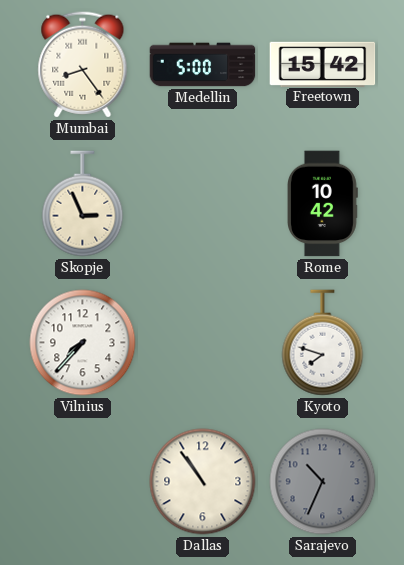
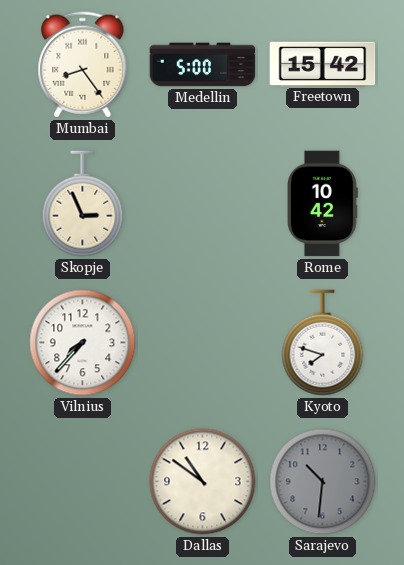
Dallas: 10:54 -> 10:51 (203, 482)
Sarajevo: 10:34 -> 10:31 (323, 482)
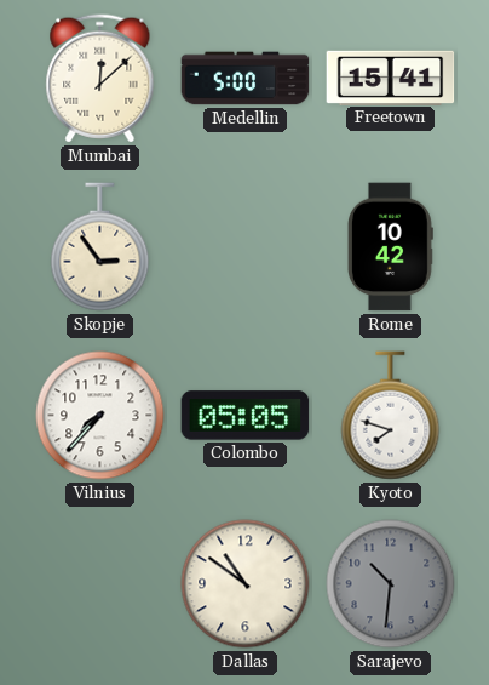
Mumbai: 8:24 -> 12:08 (100, 79)
Freetown: 15:42 -> 15:41 (391, 78)
Skopje: 2:56 -> 2:54 (100, 247)
Colombo: none -> 05:05 (246, 416)
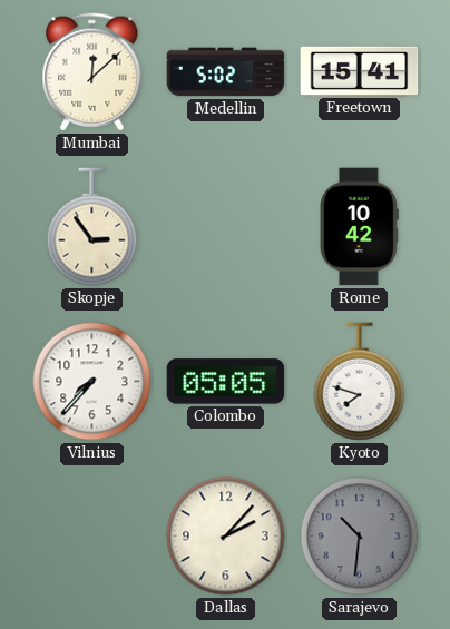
Medellin: 5:00 -> 5:02 (226, 72)
Dallas: 10:51 -> 2:07 (226, 537)
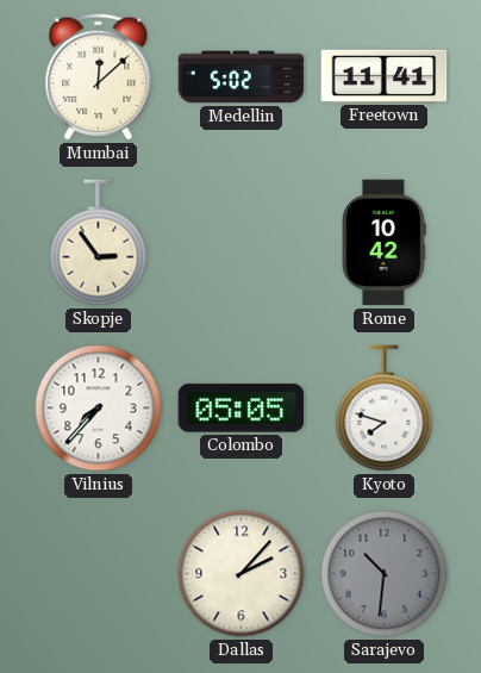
Freetown: 15:41 -> 11:41 (385, 76)
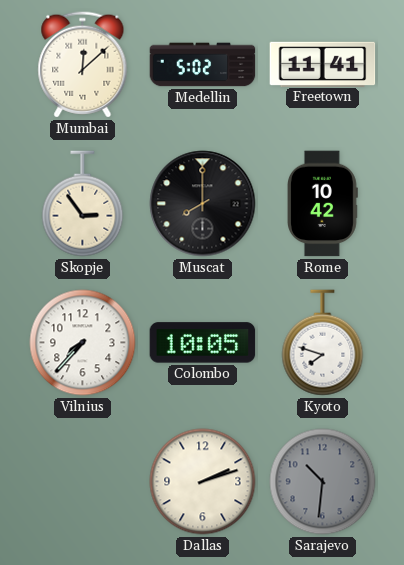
Muscat: none -> 8:00 (203, 204)
Colombo: 05:05 -> 10:05 (203, 343)
Dallas: 2:07 -> 2:12 (203, 482)
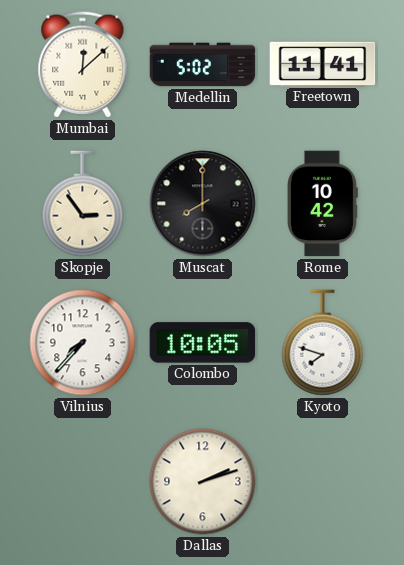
Sarajevo: 10:31 -> none (323, 482)
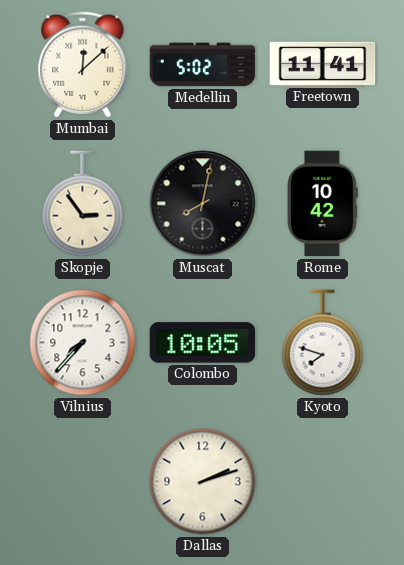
Muscat: 8:00 -> 8:02 (203, 204)
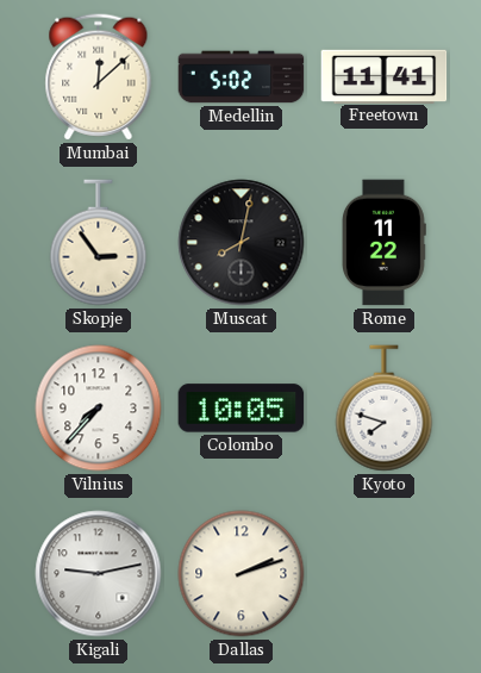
Rome: 10:42 -> 11:22 (385, 243)
Kigali: none -> 9:13 (99, 574)
